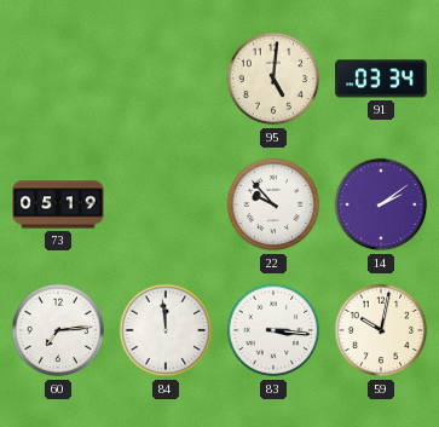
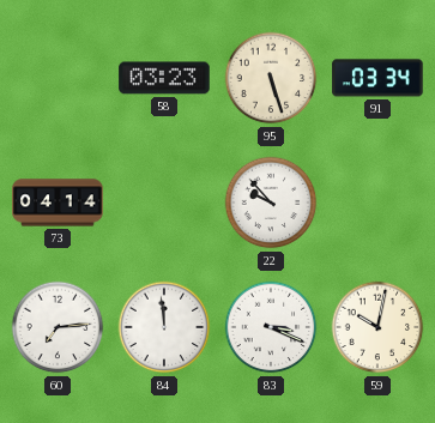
58: none -> 03:23 (164, 78)
95: 5:01 -> 5:27 (271, 78)
73: 05:19 -> 04:14 (58, 203)
14: 2:09 -> none (381, 204)
83: 3:16 -> 3:19 (271, 327)
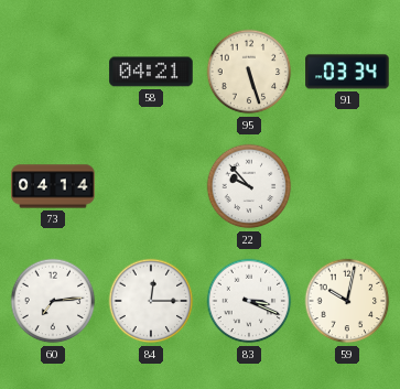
58: 03:23 -> 04:21 (151, 72)
84: 11:59 -> 12:15 (151, 301)
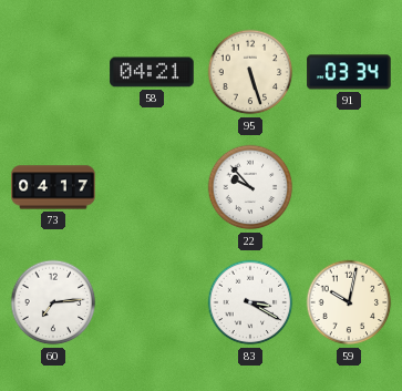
73: 04:14 -> 04:17 (53, 187)
84: 12:15 -> none (151, 301)
83: 3:19 -> 3:20 (250, 302)
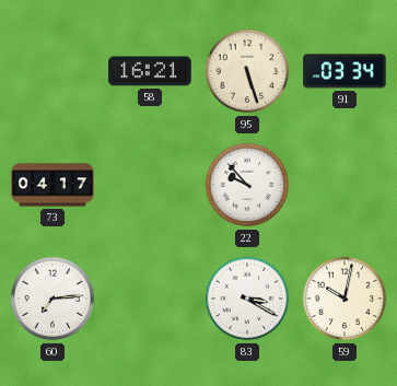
58: 04:21 -> 16:21 (150, 71)
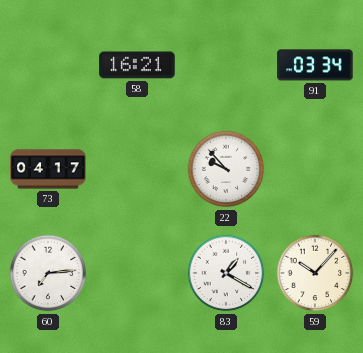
95: 5:27 -> none (247, 71)
83: 3:20 -> 1:20 (226, 273)
59: 10:02 -> 10:07 (315, 273)
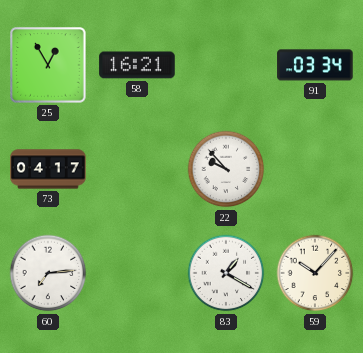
25: none -> 12:55 (48, 65)
